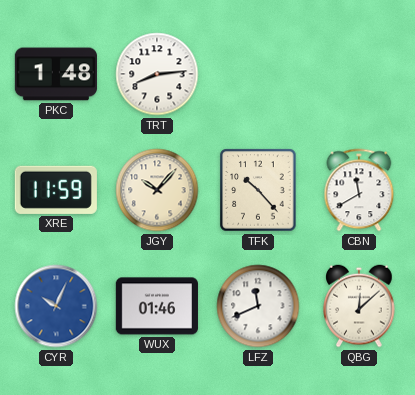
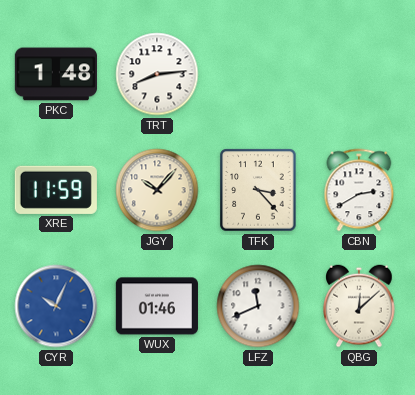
TFK: 10:23 -> 3:23 (258, 190)
CBN: 11:40 -> 2:40 (359, 190)
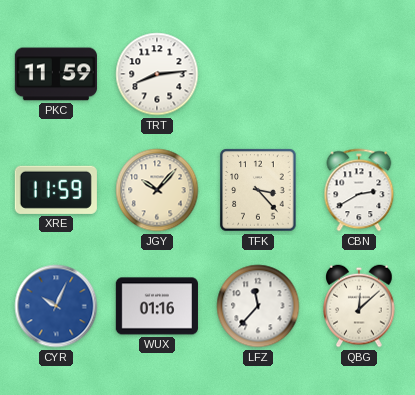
PKC: 1:48 -> 11:59 (56, 74)
WUX: 01:46 -> 01:16 (157, 306)
LFZ: 11:41 -> 11:37 (258, 306)
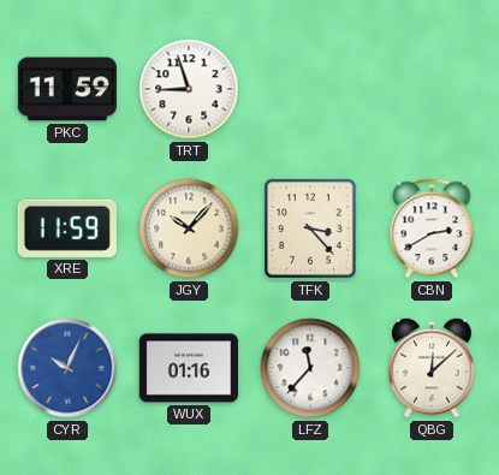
TRT: 8:14 -> 8:57 (189, 89)
